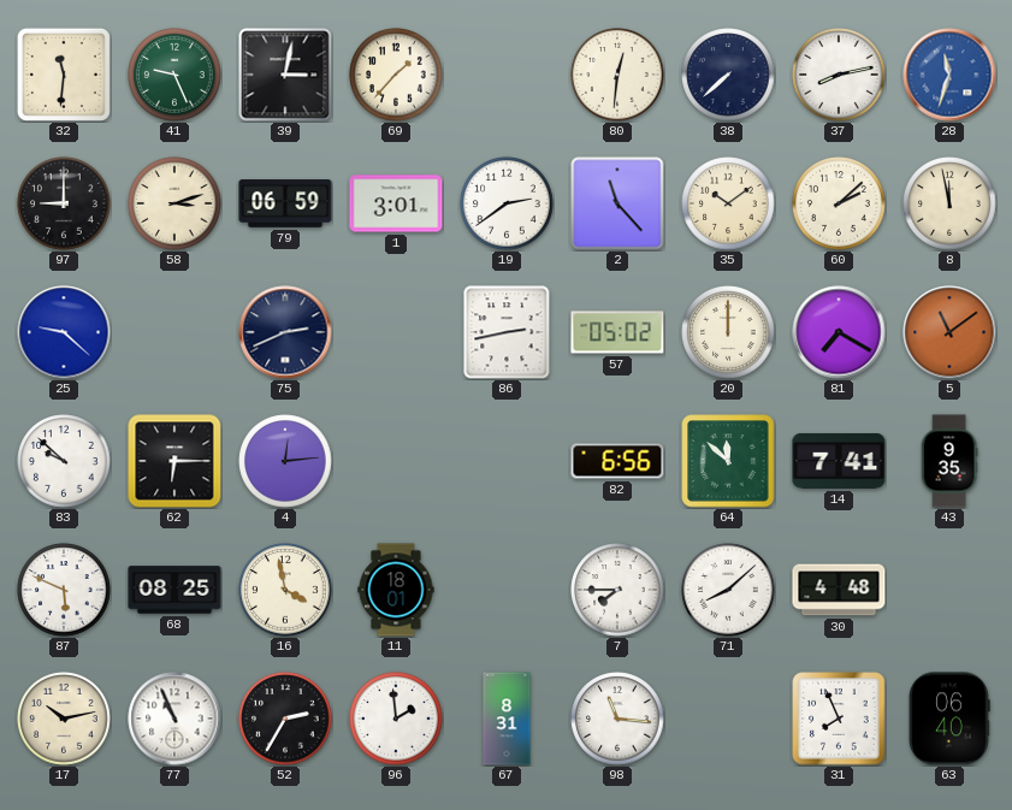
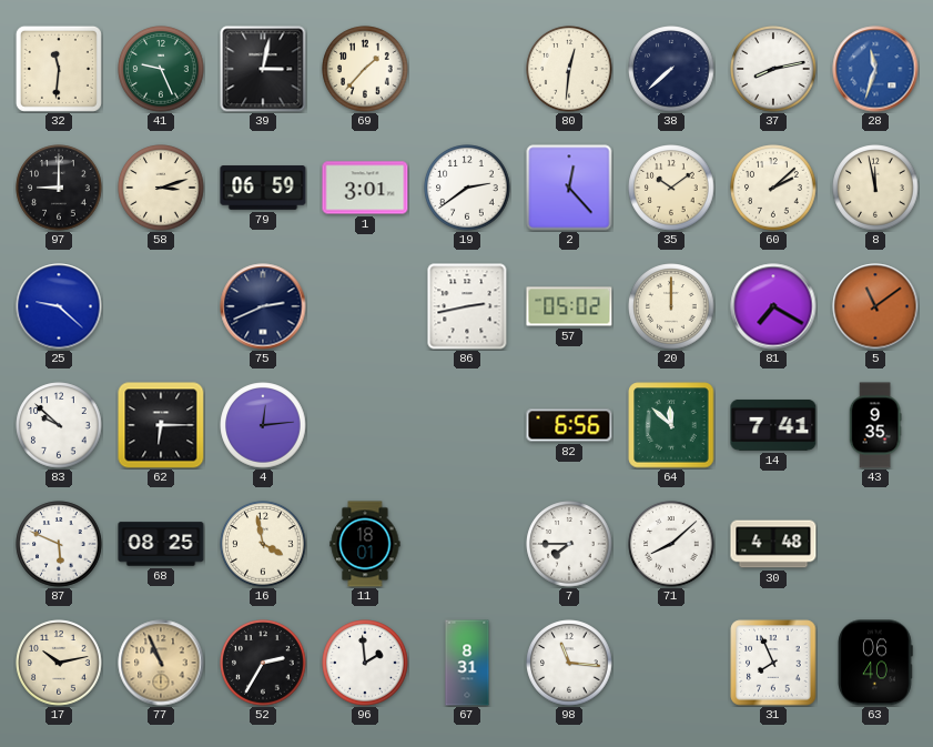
2: 11:23 -> 12:23 (569, 188)
77 dial: white -> champagne (161, 663)
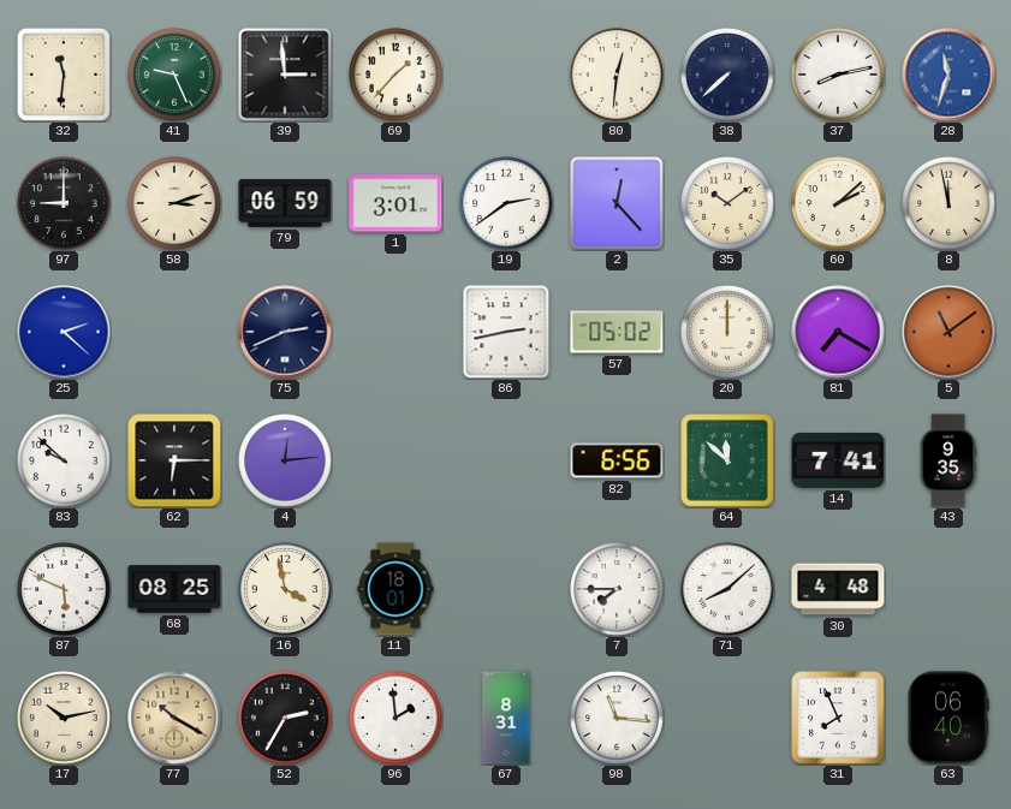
39: 3:02 -> 2:59 (285, 75)
25: 9:22 -> 2:22 (64, 332)
77: 10:56 -> 10:20 (174, 718)
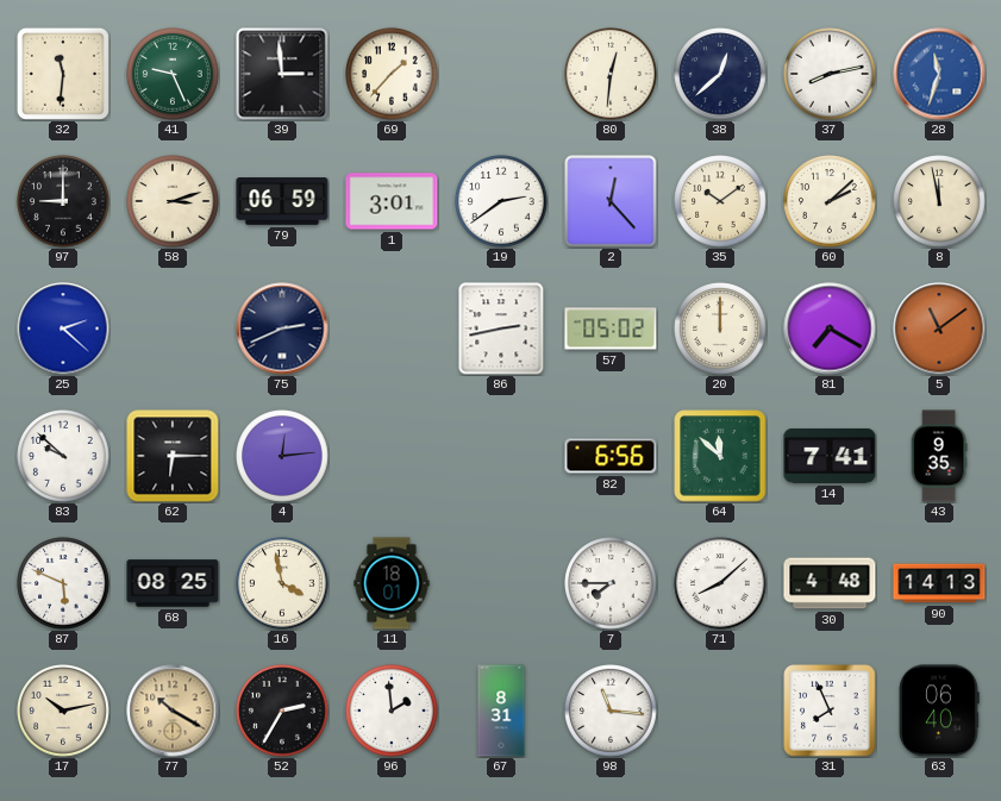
38: 7:38 -> 12:38 (720, 74)
90: none -> 14:13 (939, 583)
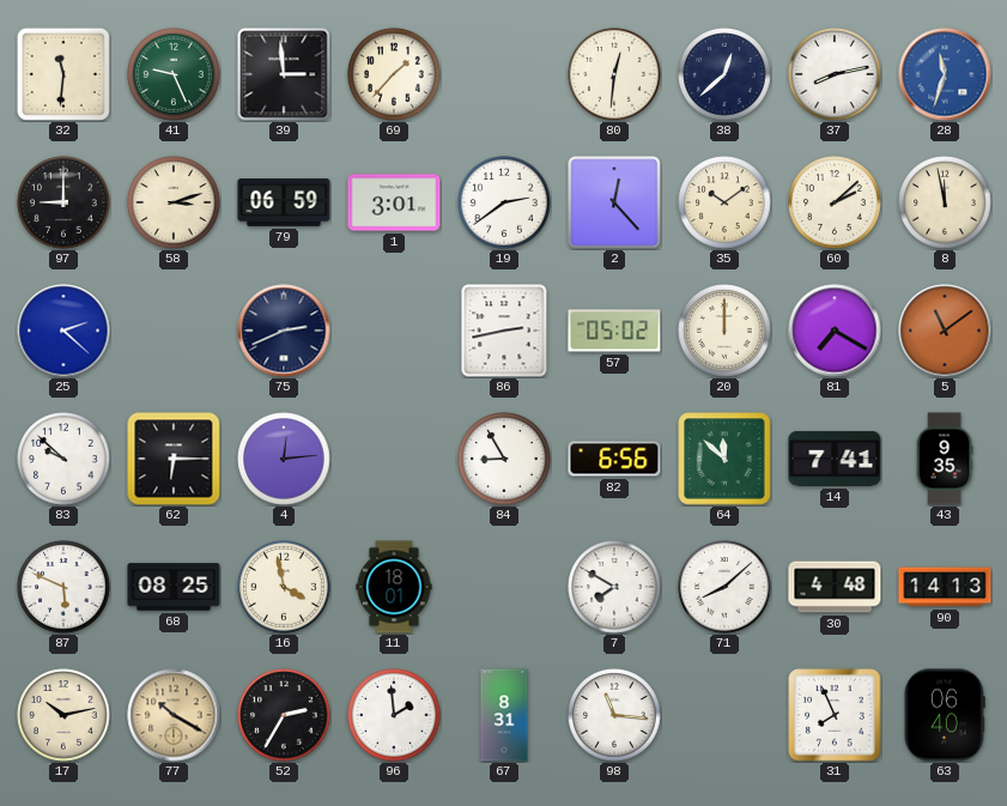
84: none -> 8:55 (504, 459)
7: 7:45 -> 7:50 (614, 587)
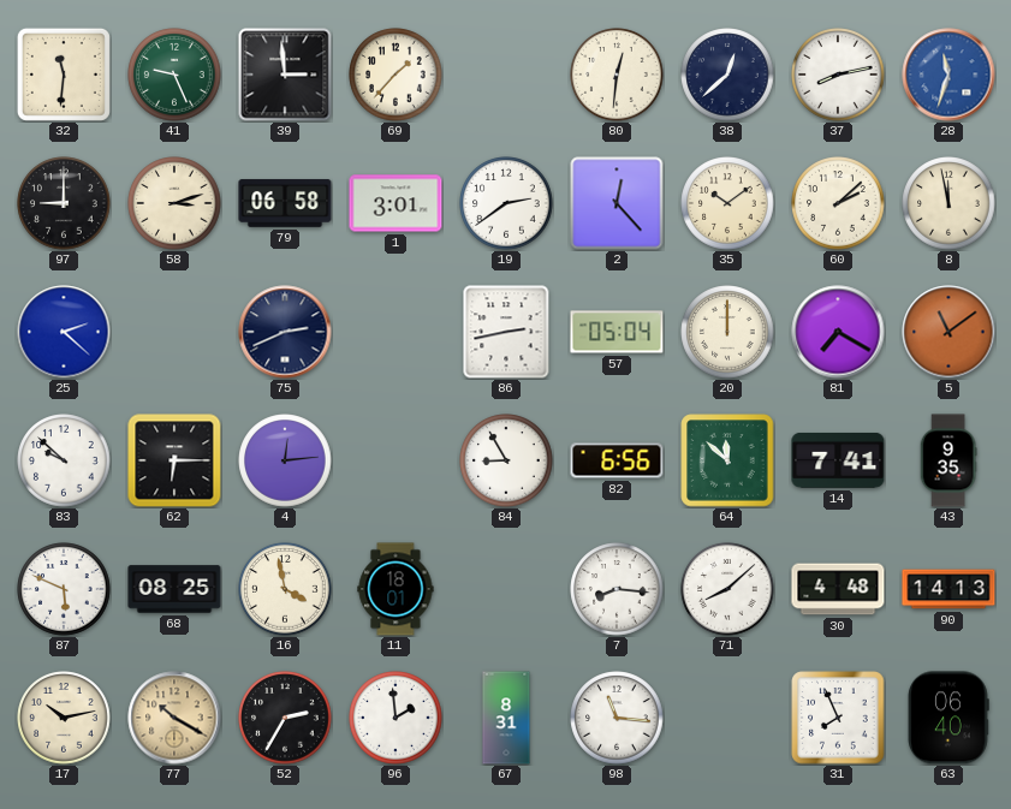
79: 06:59 -> 06:58 (285, 203)
57: 05:02 -> 05:04 (617, 332)
7: 7:50 -> 8:16 (617, 589)
